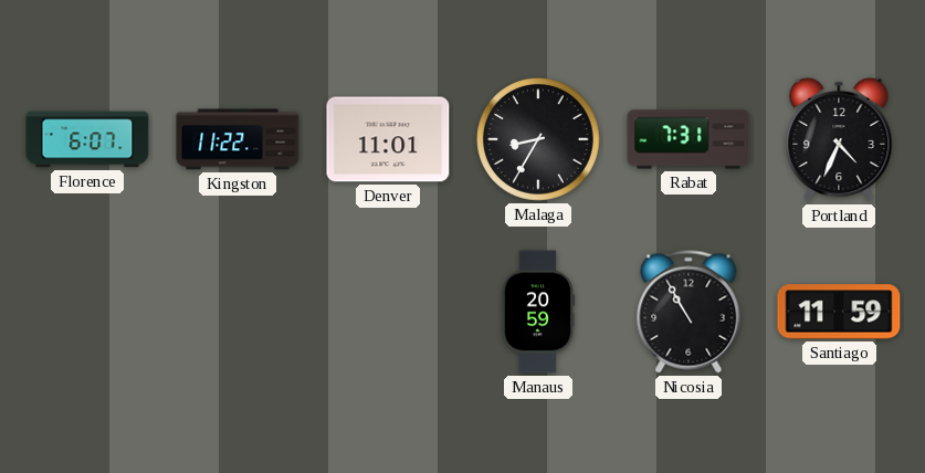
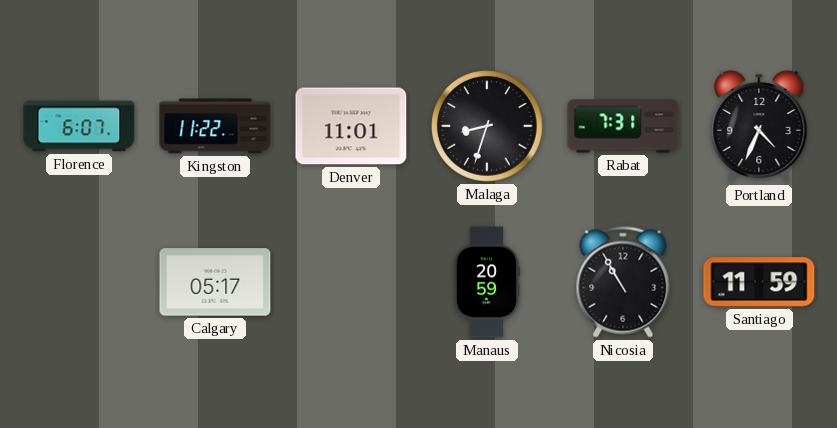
Malaga: 8:35 -> 8:33 (488, 127)
Calgary: none -> 05:17 (215, 282)
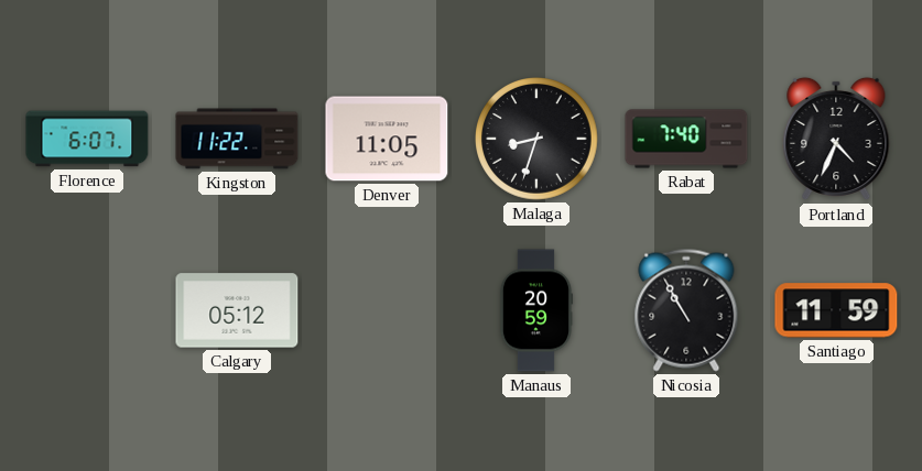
Denver: 11:01 -> 11:05 (387, 139)
Rabat: 7:31 -> 7:40 (686, 139)
Calgary: 05:17 -> 05:12 (237, 310)
